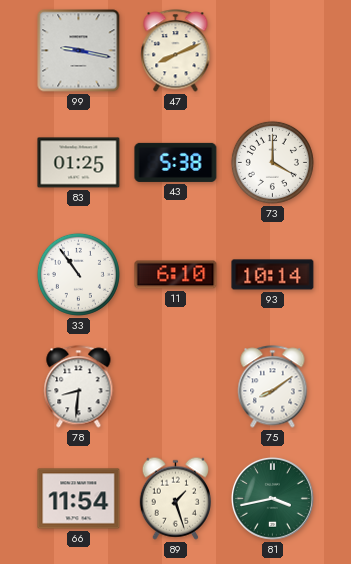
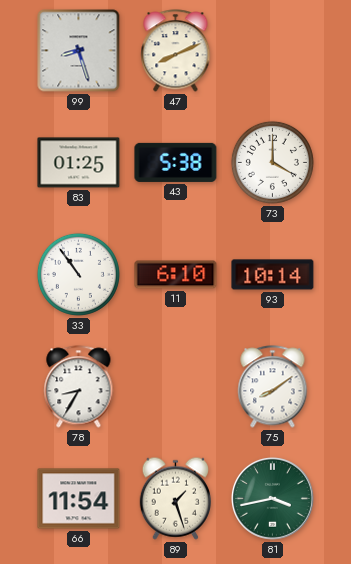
99: 9:17 -> 8:27 (79, 51)
78: 8:31 -> 8:35 (79, 387)
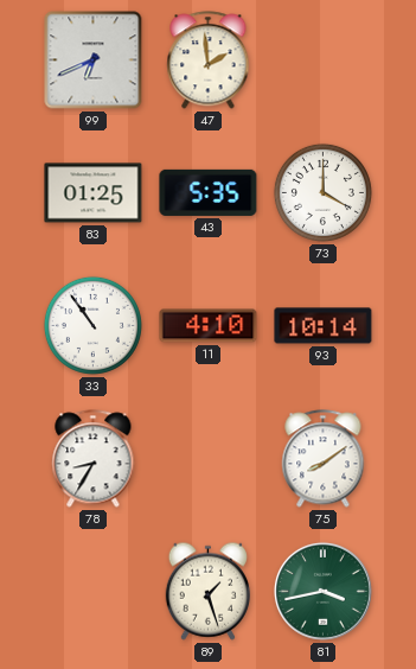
99: 8:27 -> 6:41 (94, 60)
47: 8:11 -> 1:59 (209, 60)
43: 5:38 -> 5:35 (209, 192)
11: 6:10 -> 4:10 (209, 326)
66: 11:54 -> none (79, 499)
